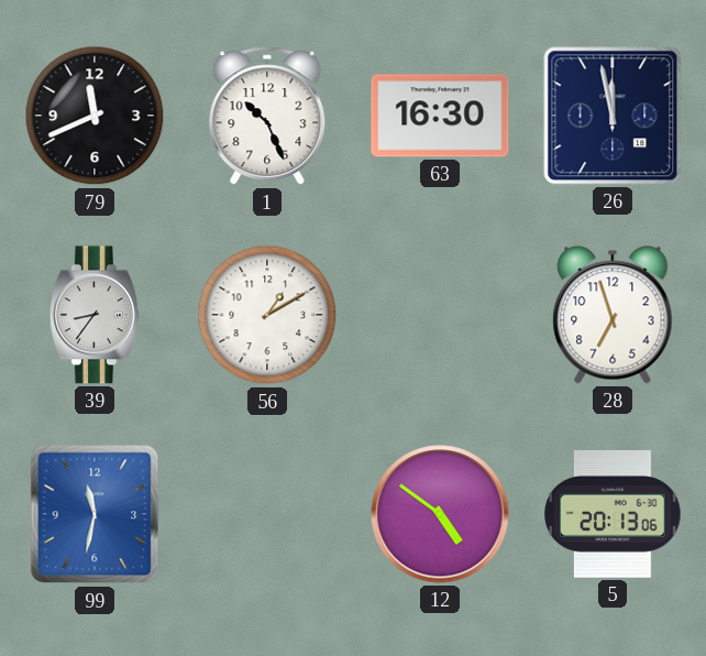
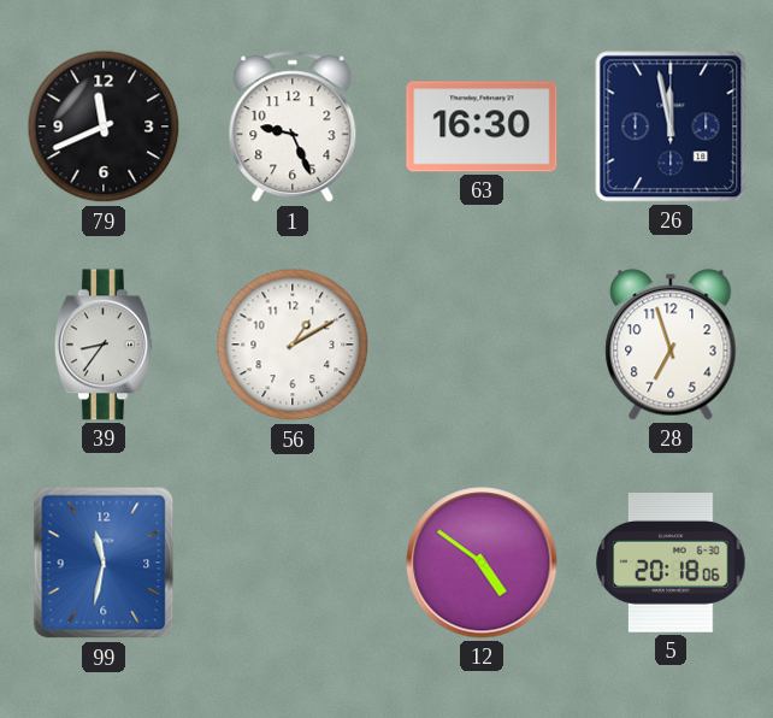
1: 10:26 -> 9:26 (293, 128)
5: 20:13 -> 20:18 (671, 564)
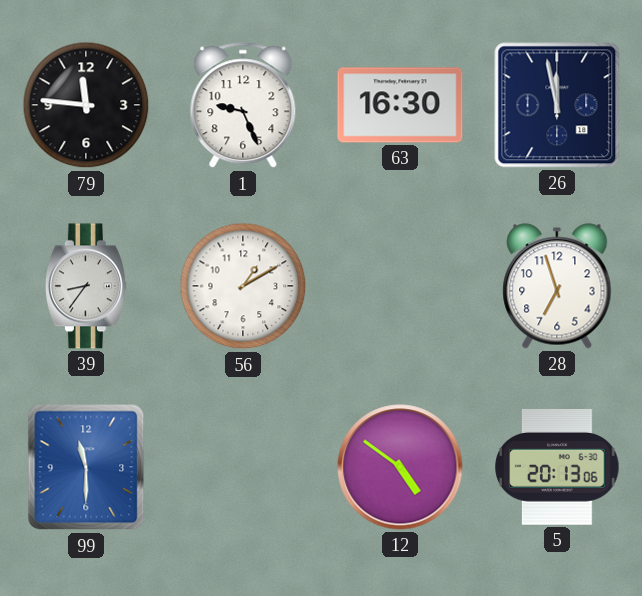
79: 11:41 -> 11:46 (86, 105)
99: 11:32 -> 11:30 (86, 467)
5: 20:18 -> 20:13 (557, 468)
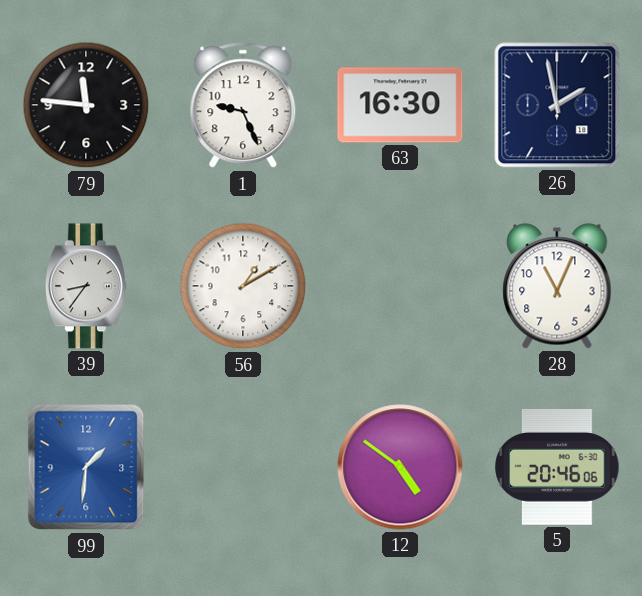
26: 11:58 -> 1:58 (557, 105)
28: 6:57 -> 11:04 (557, 286)
99: 11:30 -> 1:31 (86, 467)
5: 20:13 -> 20:46 (557, 468)
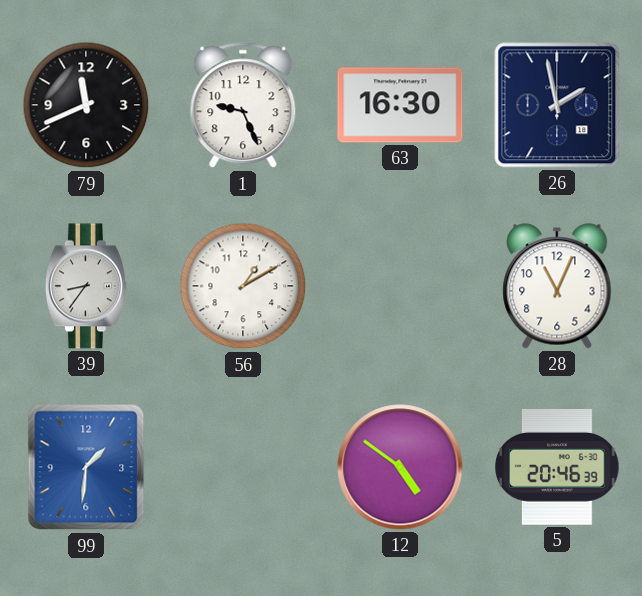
79: 11:46 -> 11:41 (86, 105)
5: 20:46:06 -> 20:46:39 (557, 468)
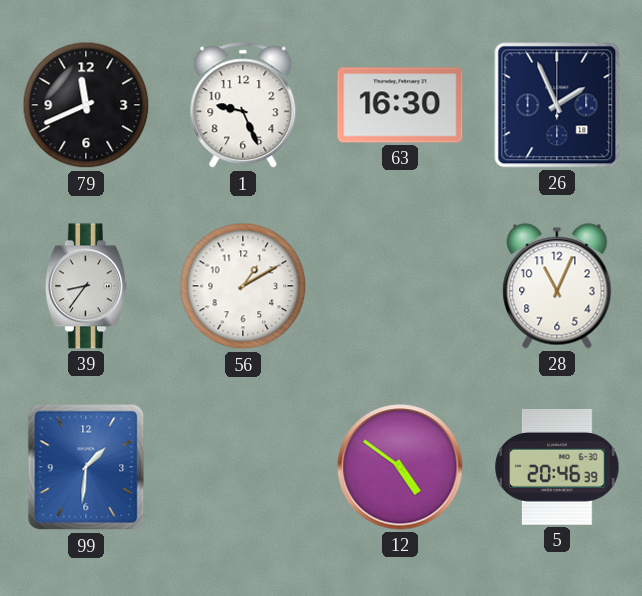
26: 1:58 -> 1:56 (557, 105)
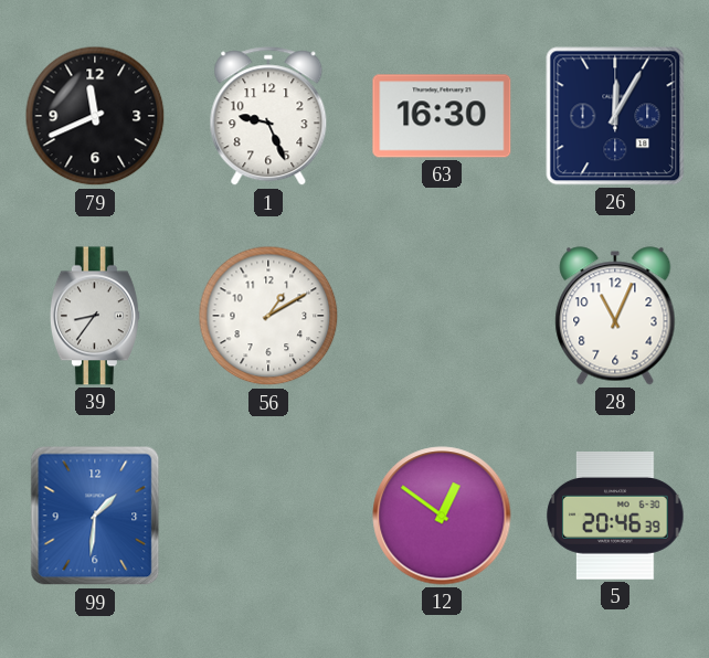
26: 1:56 -> 12:05 (615, 116)
12: 4:51 -> 12:51 (442, 516)
